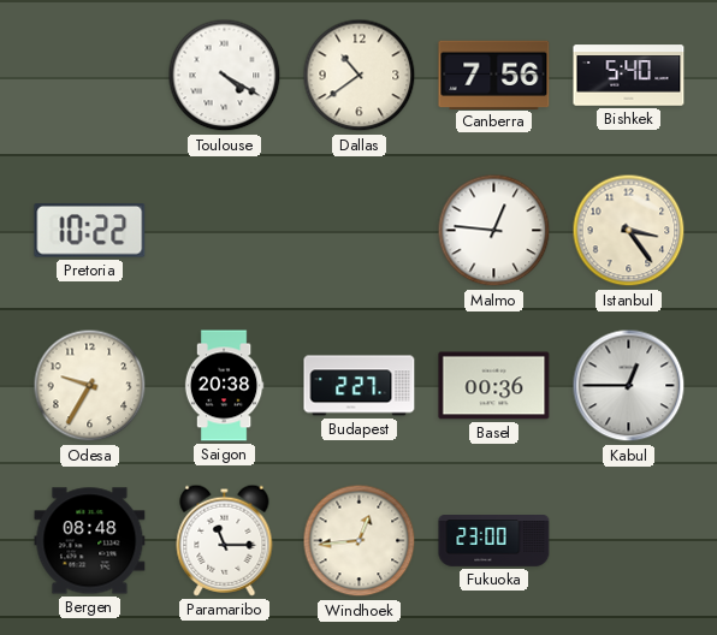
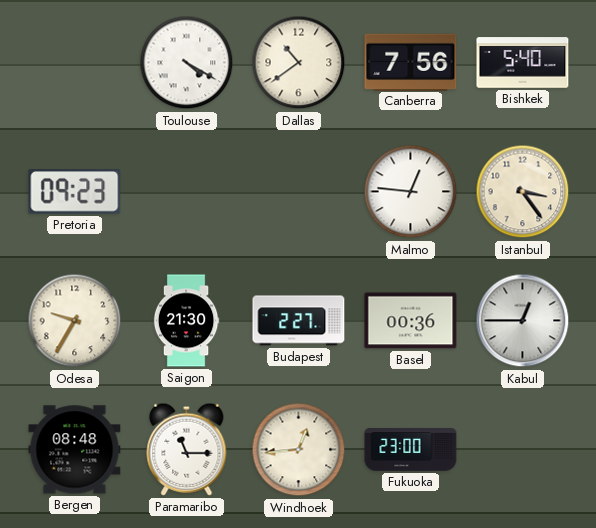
Pretoria: 10:22 -> 09:23 (75, 192)
Saigon: 20:38 -> 21:30 (186, 321)
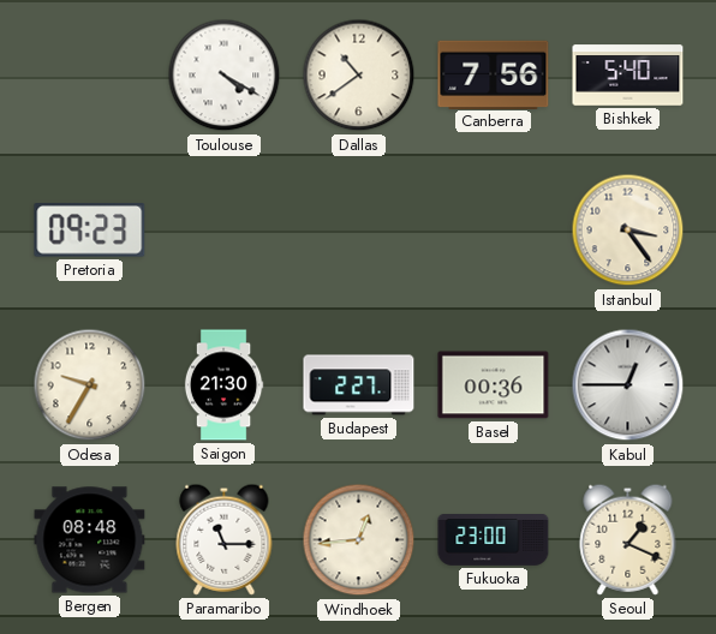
Malmo: 12:46 -> none (411, 192)
Seoul: none -> 1:19 (628, 539)
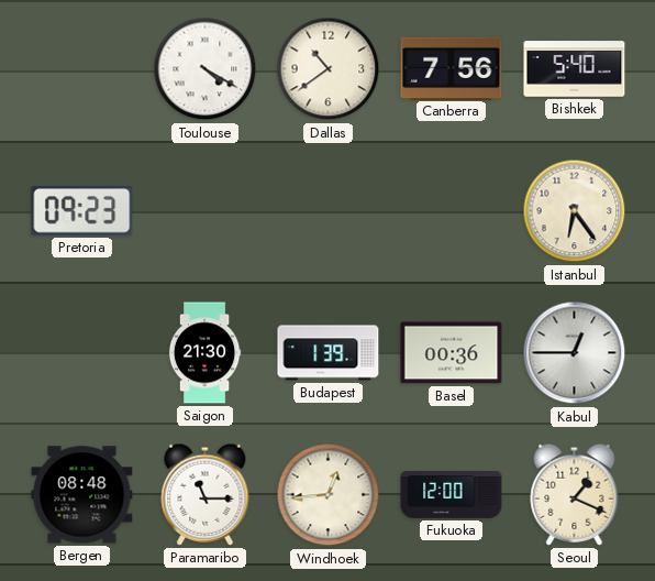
Istanbul: 3:24 -> 6:24 (575, 211)
Odesa: 9:35 -> none (90, 385)
Budapest: 2:27 -> 1:39 (329, 353)
Fukuoka: 23:00 -> 12:00 (452, 495)
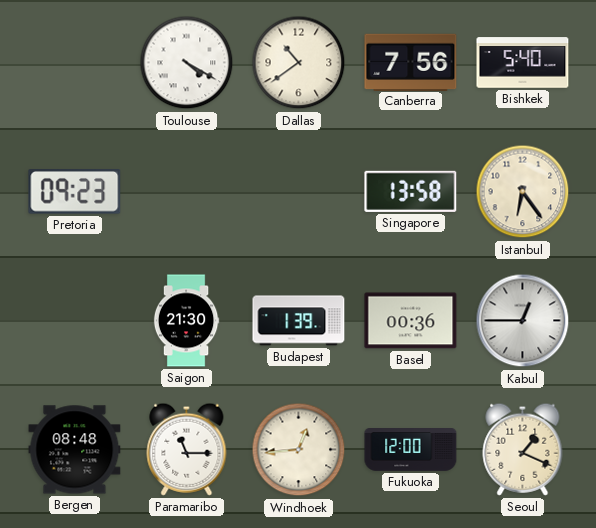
Singapore: none -> 13:58 (411, 191)
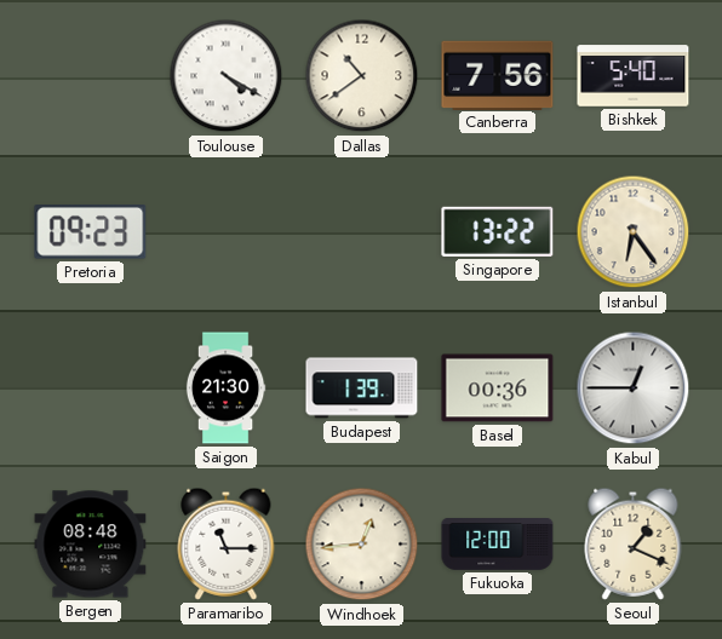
Singapore: 13:58 -> 13:22 (498, 231)
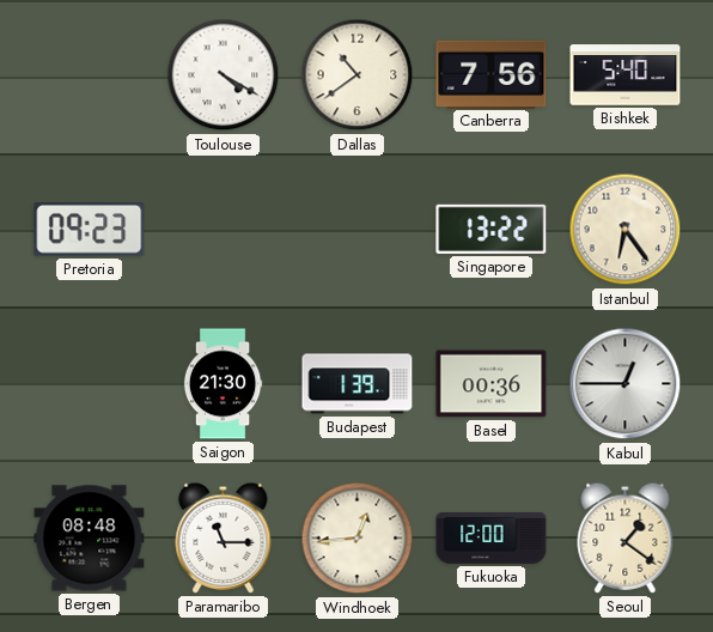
Seoul: 1:19 -> 1:21 (626, 537)
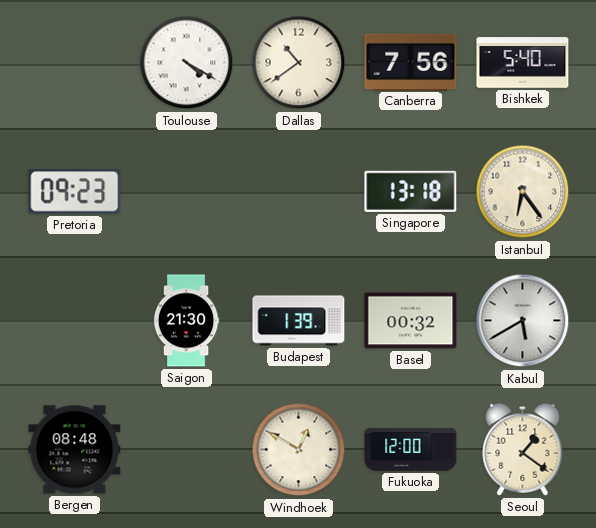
Singapore: 13:22 -> 13:18 (411, 191)
Basel: 00:36 -> 00:32 (411, 321)
Kabul: 12:45 -> 5:40 (523, 321)
Paramaribo: 11:15 -> none (224, 537)
Windhoek: 12:44 -> 12:50 (299, 450)
